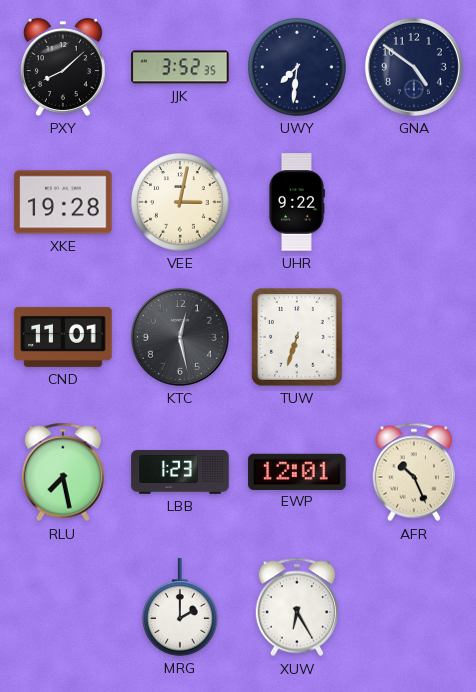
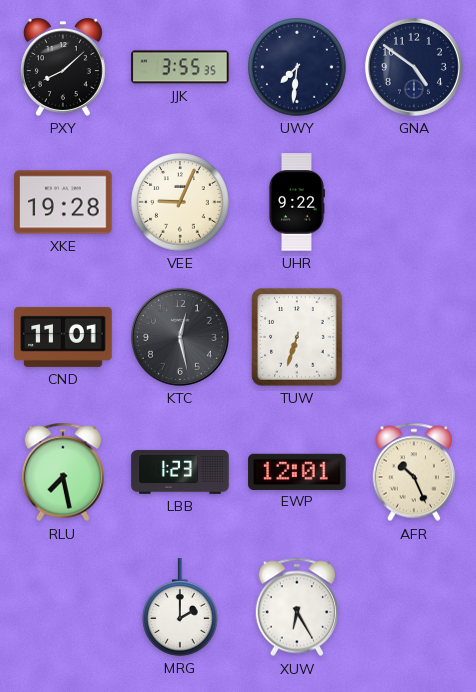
JJK: 3:52 -> 3:55 (180, 67)
VEE: 3:02 -> 9:04 (180, 202)
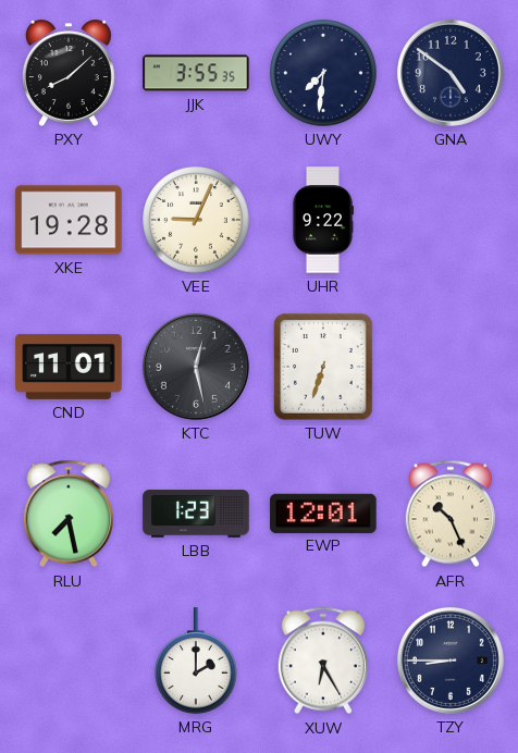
TZY: none -> 8:45 (451, 661)
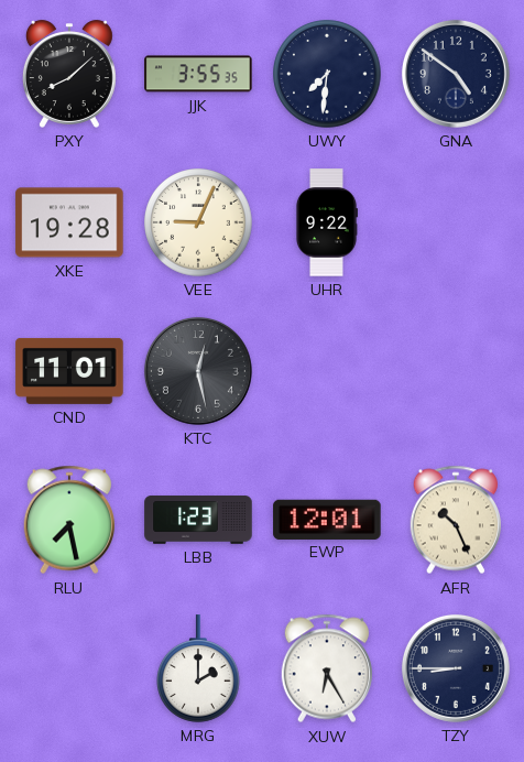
TUW: 6:33 -> none (323, 367)
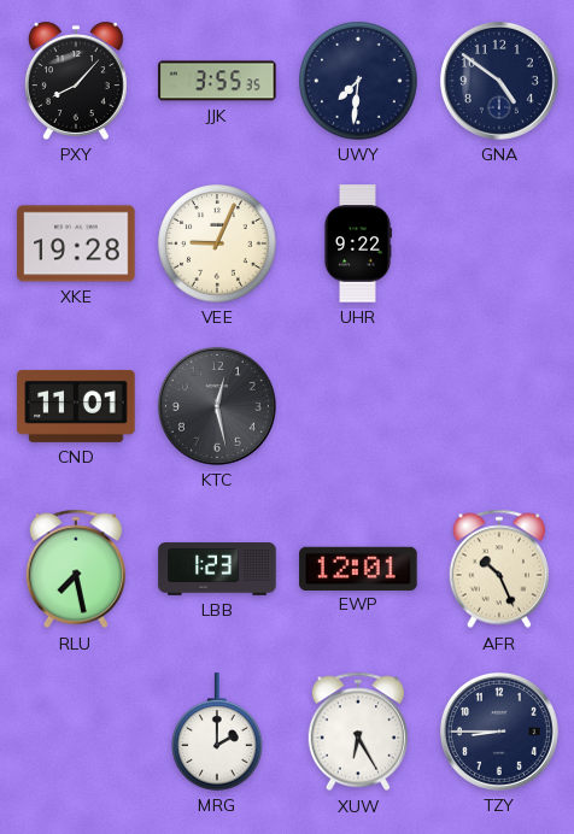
PXY: 8:08 -> 8:07 (76, 81)
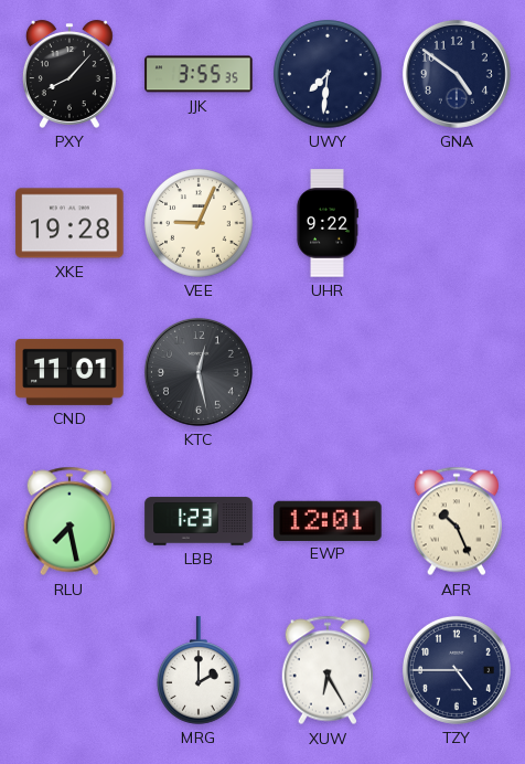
TZY: 8:45 -> 4:45 (457, 670)
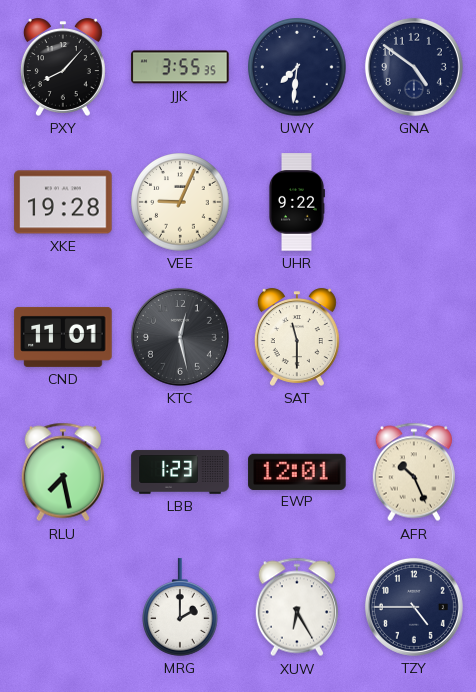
SAT: none -> 11:30 (297, 337)
